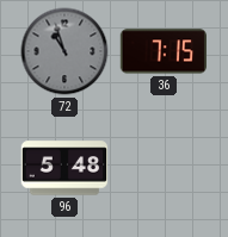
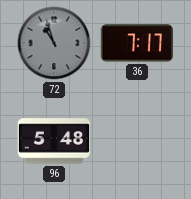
36: 7:15 -> 7:17 (136, 43)
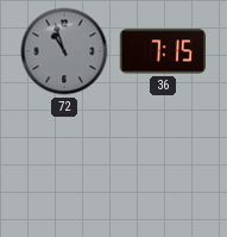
36: 7:17 -> 7:15 (162, 51)
96: 5:48 -> none (54, 141)
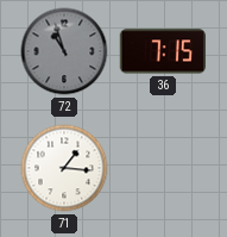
71: none -> 1:16 (64, 168)
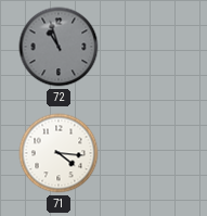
36: 7:15 -> none (162, 51)
71: 1:16 -> 4:16 (59, 153)
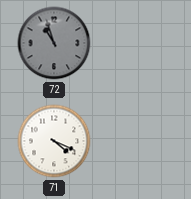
71: 4:16 -> 4:19 (54, 141)
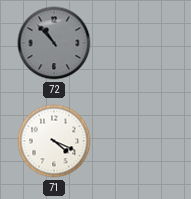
72: 10:57 -> 10:53 (54, 43)
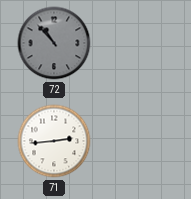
71: 4:19 -> 2:44 (54, 141)
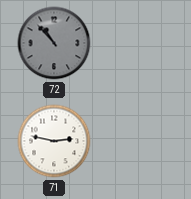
71: 2:44 -> 2:47 (54, 141)
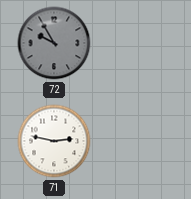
72: 10:53 -> 9:55 (54, 43)
